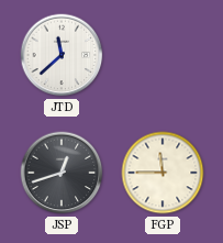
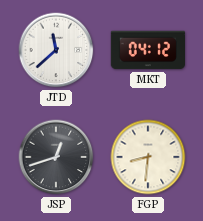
MKT: none -> 04:12 (147, 50)
FGP: 11:45 -> 8:31 (148, 157)
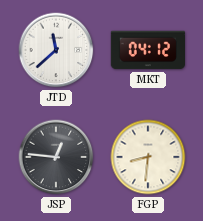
JSP: 12:42 -> 12:46 (56, 157)
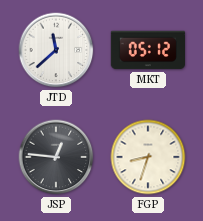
MKT: 04:12 -> 05:12 (147, 50)
FGP: 8:31 -> 8:33 (148, 157)
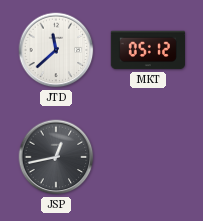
JSP: 12:46 -> 12:43 (56, 157)
FGP: 8:33 -> none (148, 157)
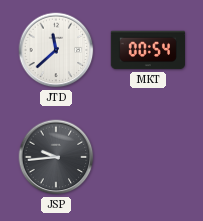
MKT: 05:12 -> 00:54 (147, 50)
JSP: 12:43 -> 9:44 (56, 157)
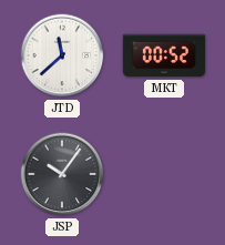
MKT: 00:54 -> 00:52 (163, 55)
JSP: 9:44 -> 10:06 (62, 174)
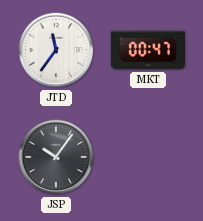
JTD: 11:38 -> 11:36 (56, 50)
MKT: 00:52 -> 00:47 (147, 50)
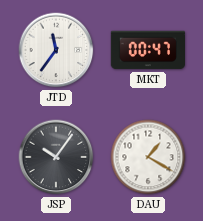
DAU: none -> 1:20 (148, 157)
